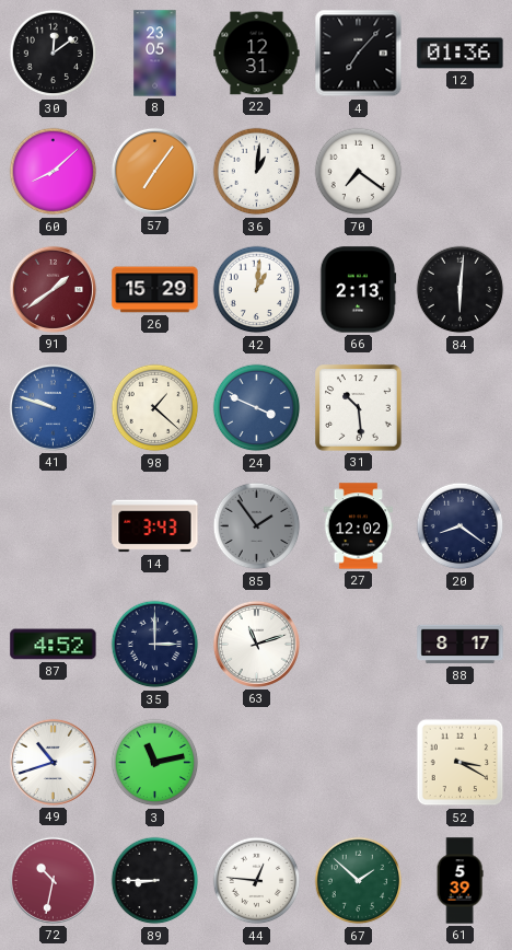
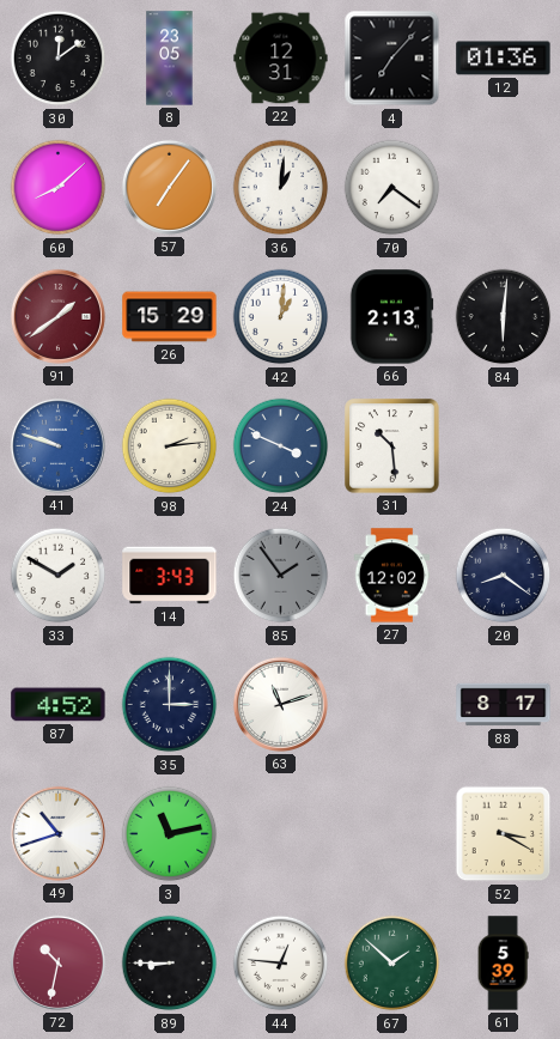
98: 1:22 -> 2:14 (170, 446)
33: none -> 1:50 (59, 576)
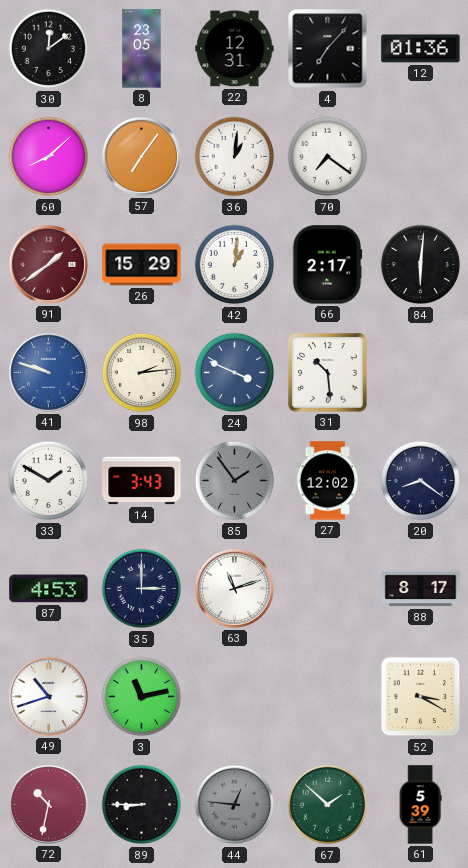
66: 2:13 -> 2:17 (327, 265)
87: 4:52 -> 4:53 (49, 589)
44 dial: white -> grey (235, 805)
